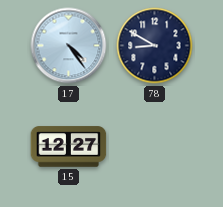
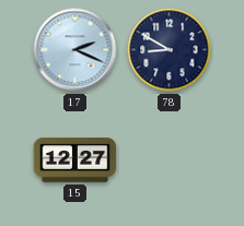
17: 4:24 -> 2:19 (75, 50)
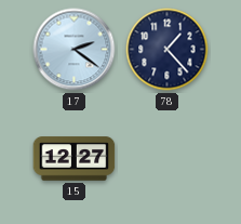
17: 2:19 -> 2:21 (75, 50)
78: 8:50 -> 1:23 (168, 50)
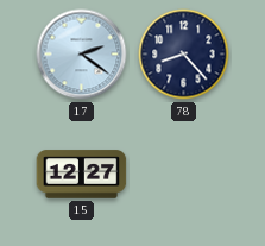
78: 1:23 -> 8:23 (184, 55)
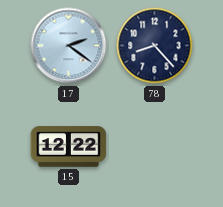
15: 12:27 -> 12:22 (69, 147)
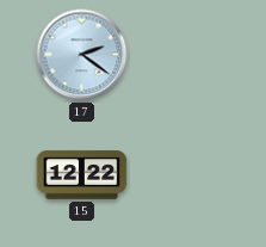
78: 8:23 -> none (155, 46)
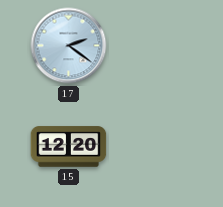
15: 12:22 -> 12:20 (69, 147)
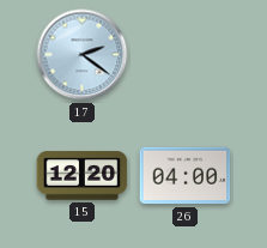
26: none -> 04:00 (186, 176)
